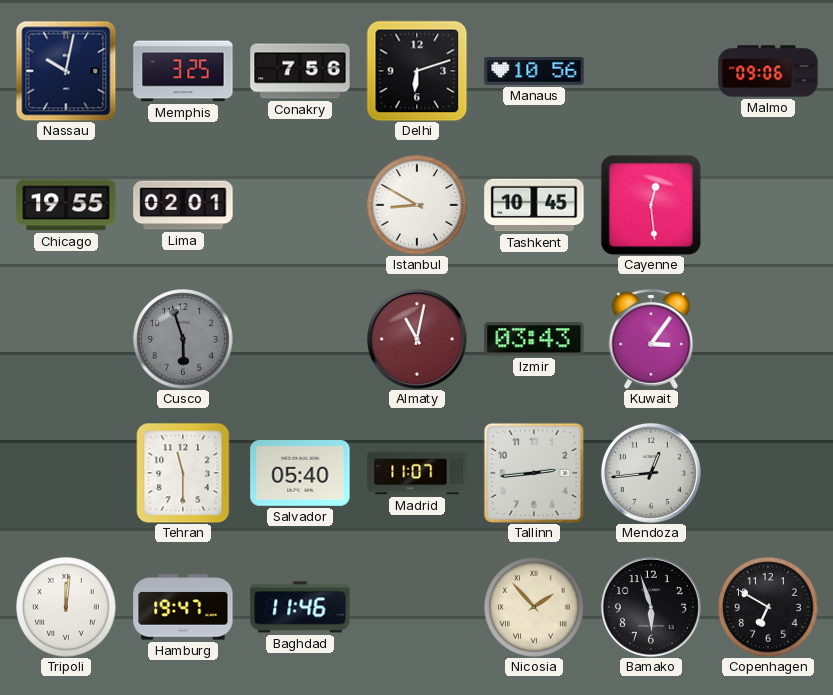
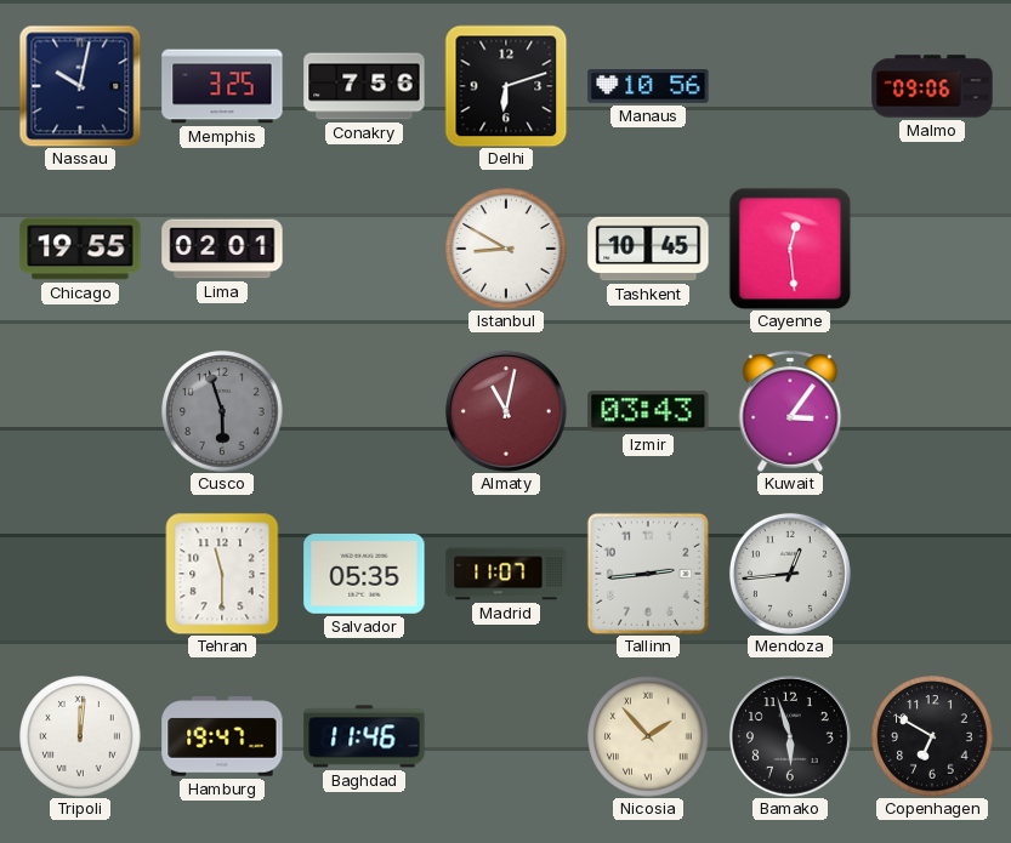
Salvador: 05:40 -> 05:35 (364, 575)
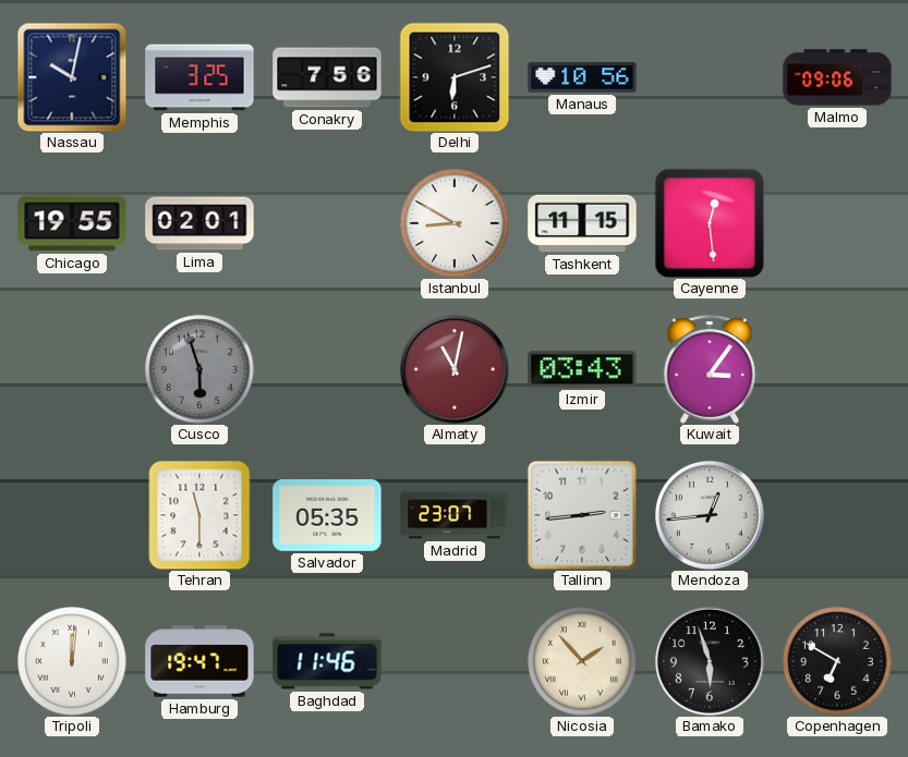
Tashkent: 10:45 -> 11:15 (582, 223)
Madrid: 11:07 -> 23:07 (455, 515)
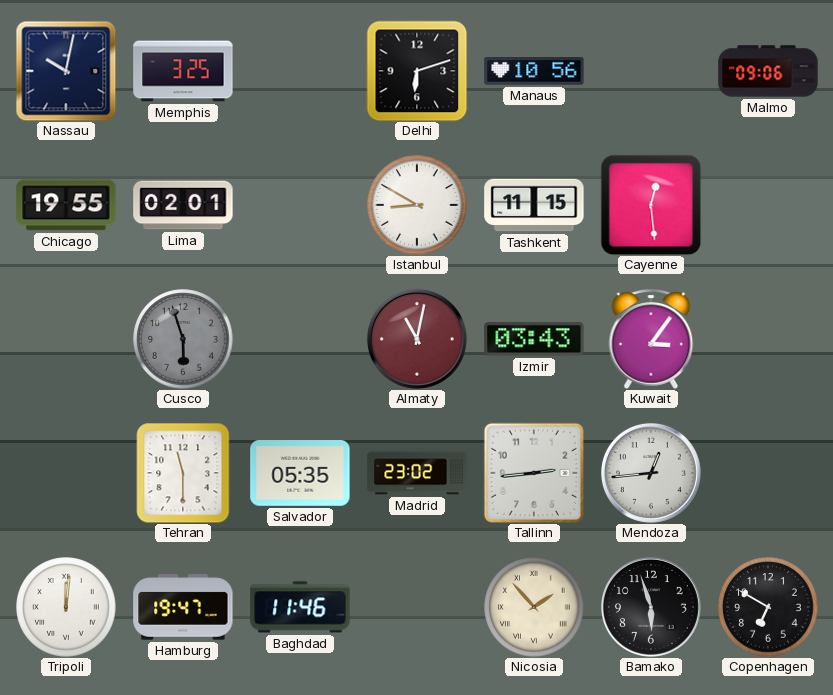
Conakry: 7:56 -> none (327, 77)
Madrid: 23:07 -> 23:02 (417, 473)
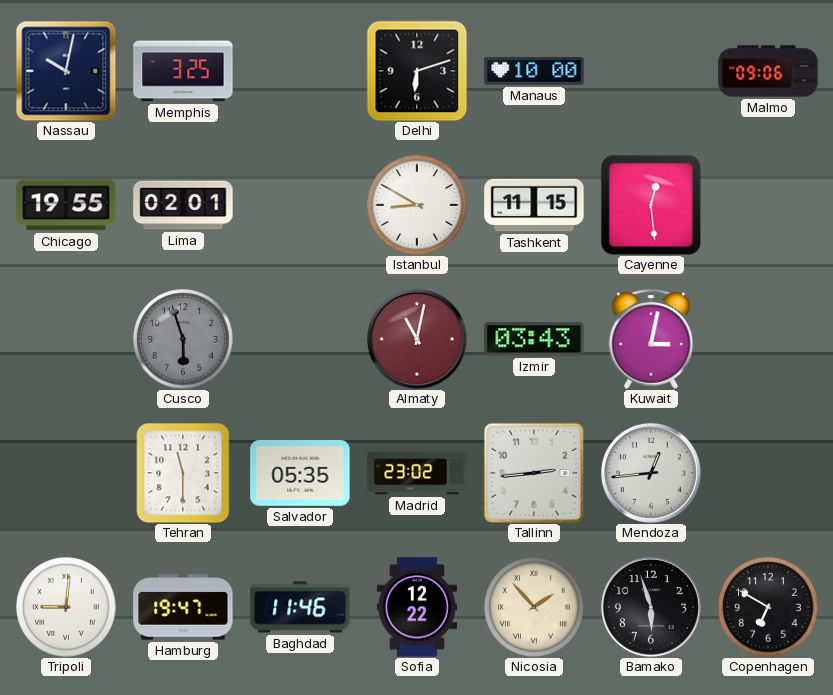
Manaus: 10:56 -> 10:00 (534, 72)
Kuwait: 3:06 -> 3:02 (651, 339)
Tripoli: 12:01 -> 9:01 (66, 607)
Sofia: none -> 12:22 (417, 607)
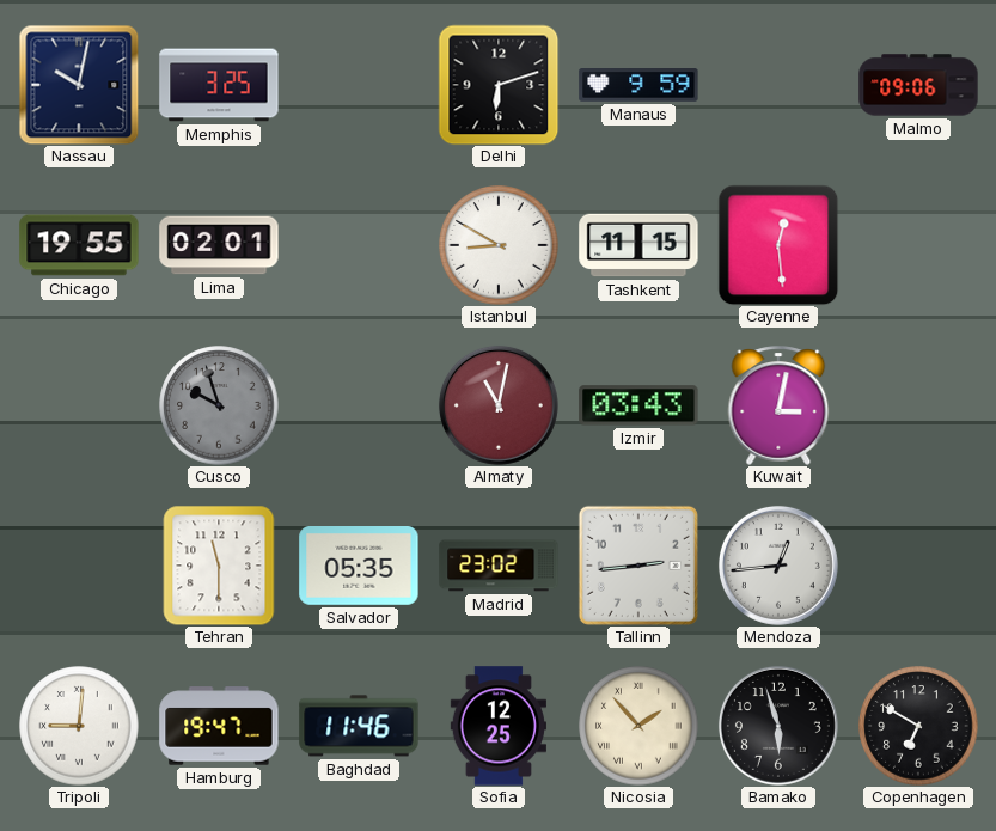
Manaus: 10:00 -> 9:59 (638, 86)
Cusco: 5:57 -> 9:57 (219, 405)
Sofia: 12:22 -> 12:25 (499, 726)
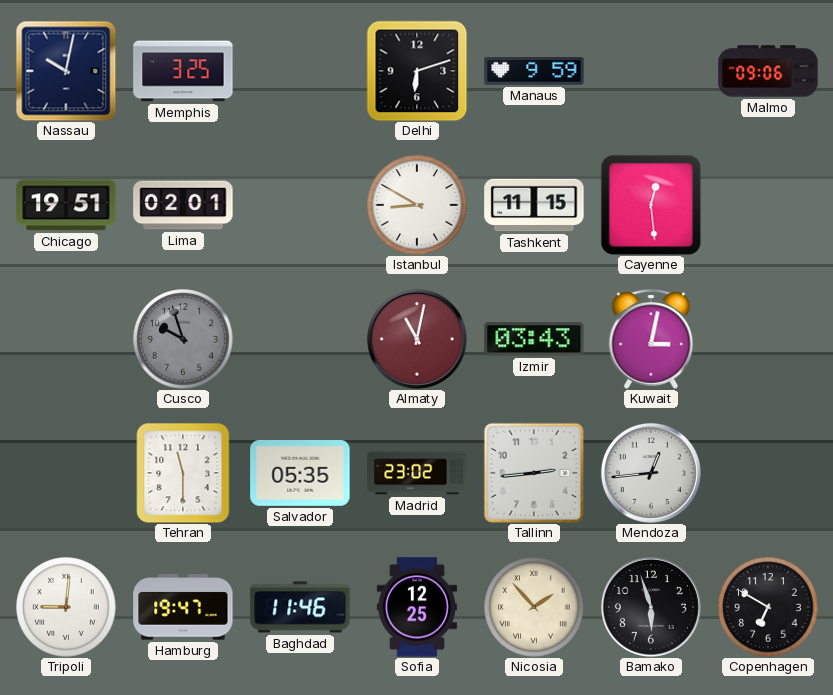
Chicago: 19:55 -> 19:51 (66, 205)
